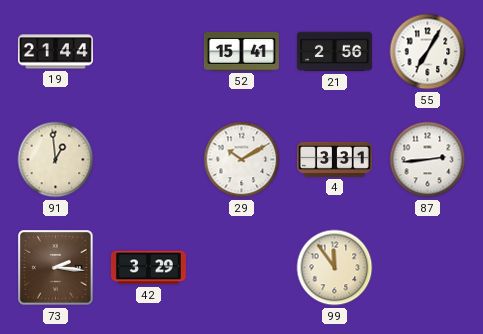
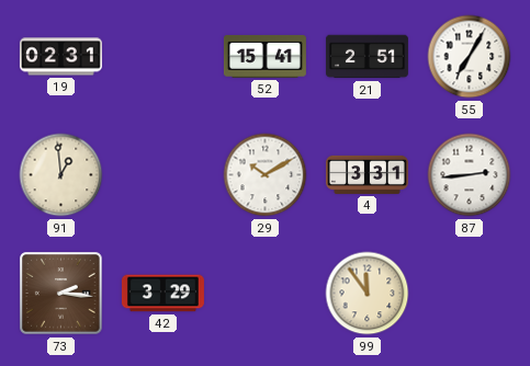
19: 21:44 -> 02:31 (60, 57)
21: 2:56 -> 2:51 (367, 57)
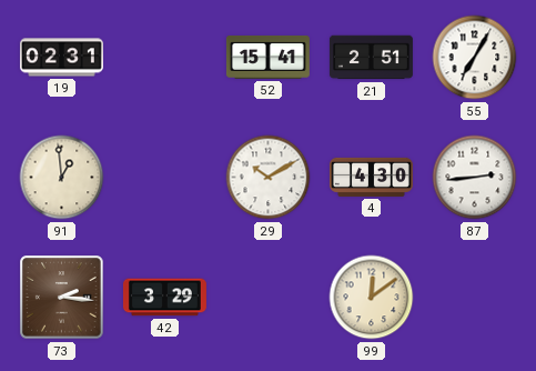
4: 3:31 -> 4:30 (371, 177)
99: 11:54 -> 12:09 (372, 298)
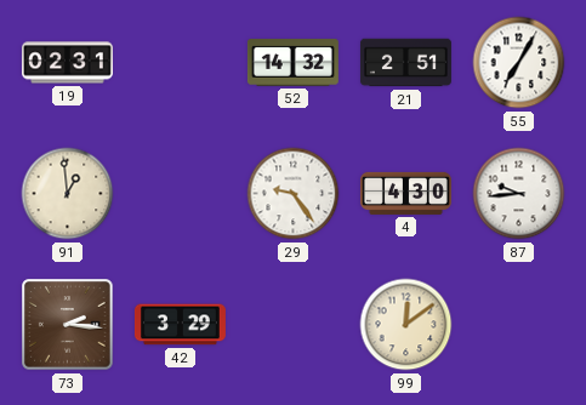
52: 15:41 -> 14:32 (292, 62)
29: 10:10 -> 9:24 (294, 194)
87: 2:44 -> 9:44 (519, 194)
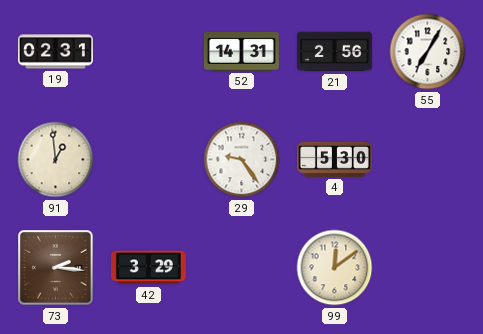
52: 14:32 -> 14:31 (241, 51)
21: 2:51 -> 2:56 (334, 52)
4: 4:30 -> 5:30 (334, 159)
87: 9:44 -> none (519, 194)
